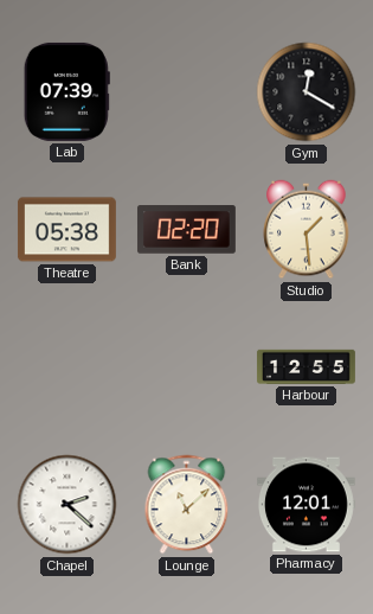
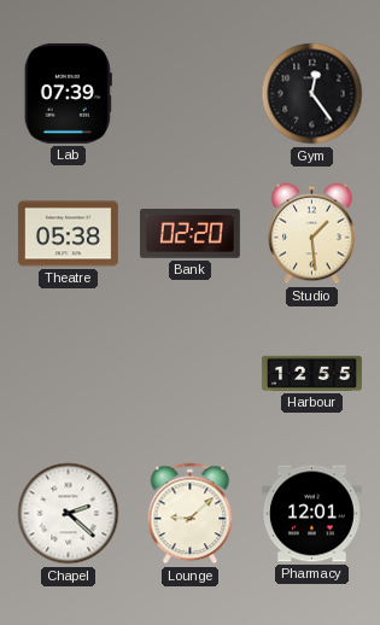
Gym: 12:20 -> 12:24 (312, 94)
Lounge: 11:08 -> 9:08 (191, 514)
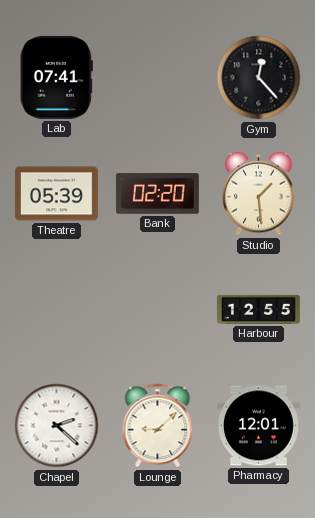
Lab: 07:39 -> 07:41 (56, 77)
Gym: 12:24 -> 12:23 (259, 78)
Theatre: 05:38 -> 05:39 (56, 194)
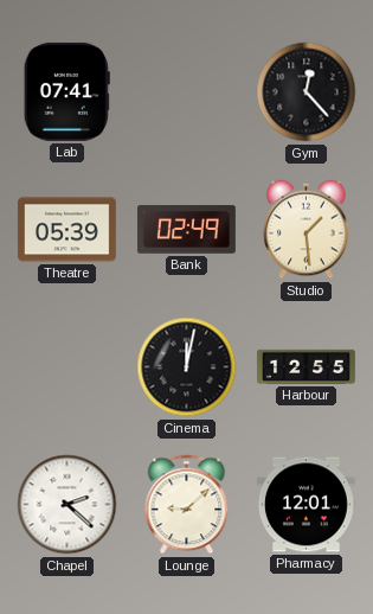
Bank: 02:20 -> 02:49 (186, 230)
Cinema: none -> 12:02 (187, 367)
